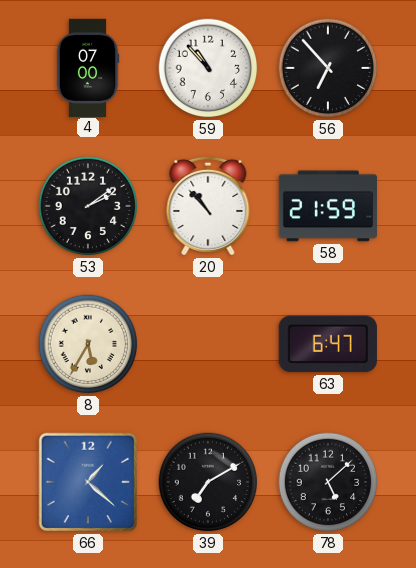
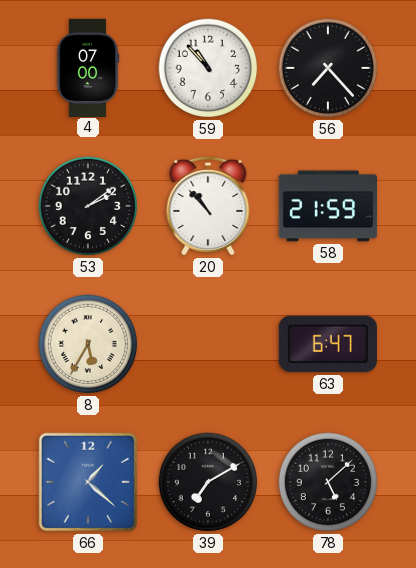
56: 6:53 -> 7:23 (328, 68)
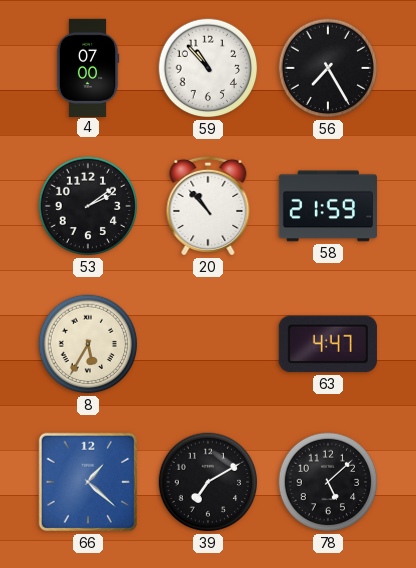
56: 7:23 -> 7:25 (328, 68)
63: 6:47 -> 4:47 (328, 344)
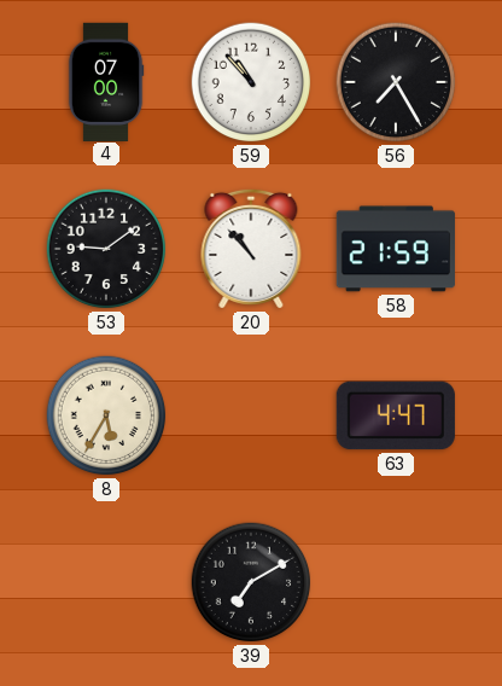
53: 2:09 -> 9:09 (106, 249)
66: 1:22 -> none (88, 482)
78: 5:08 -> none (328, 482)
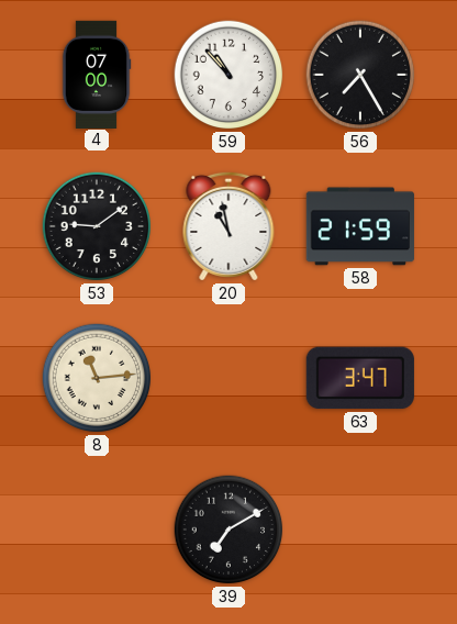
20: 10:53 -> 10:58 (228, 226)
8: 5:35 -> 11:14 (97, 378)
63: 4:47 -> 3:47 (360, 378)
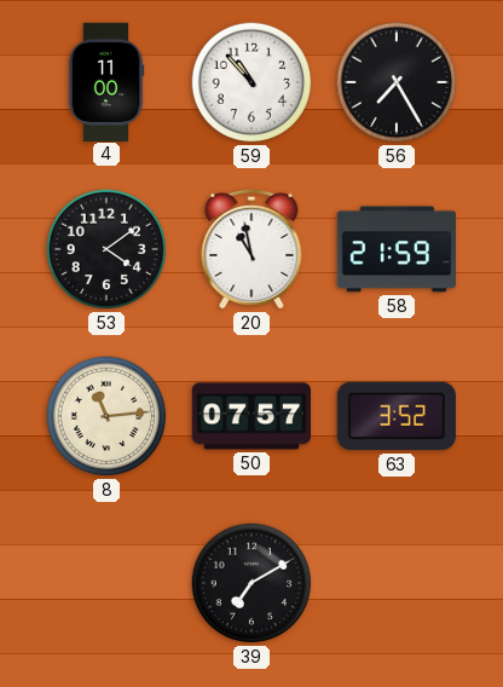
4: 07:00 -> 11:00 (106, 81)
53: 9:09 -> 4:09 (106, 249)
50: none -> 07:57 (251, 416)
63: 3:47 -> 3:52 (397, 416)
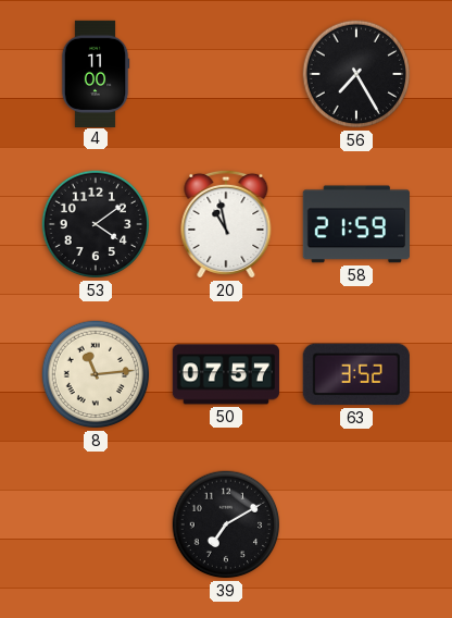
59: 10:53 -> none (251, 82)
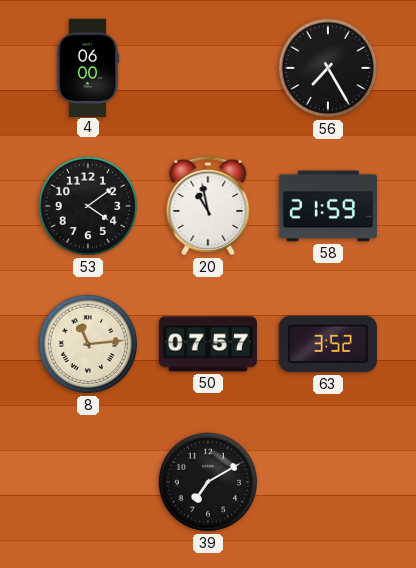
4: 11:00 -> 06:00 (88, 67)
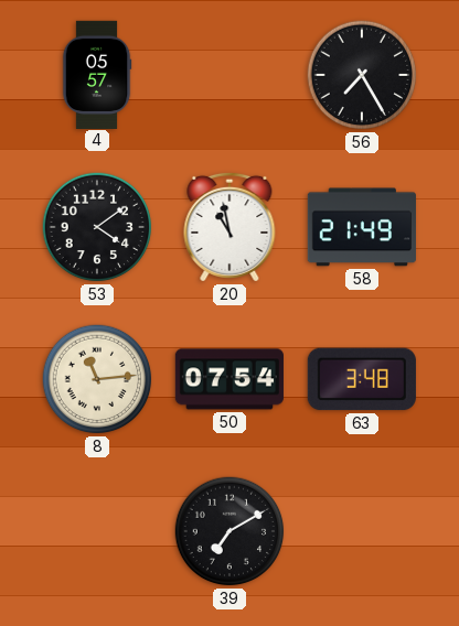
4: 06:00 -> 05:57 (97, 74)
58: 21:59 -> 21:49 (362, 227)
50: 07:57 -> 07:54 (229, 379)
63: 3:52 -> 3:48 (362, 379)
